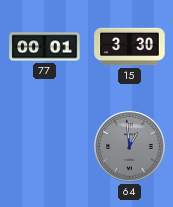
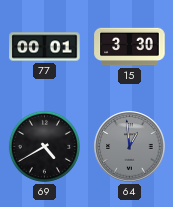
69: none -> 4:40 (44, 146)
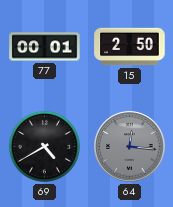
15: 3:30 -> 2:50 (130, 47)
64: 12:59 -> 12:16 (130, 147)
